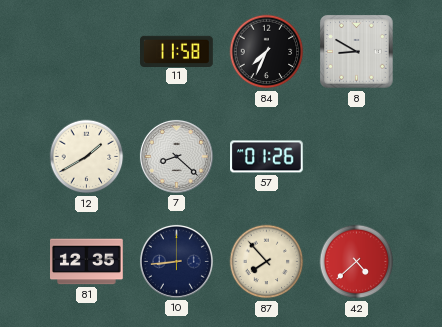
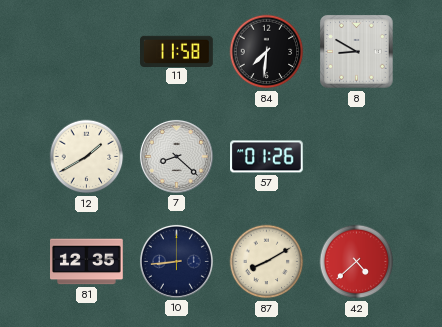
84: 7:34 -> 7:31 (267, 52)
87: 7:53 -> 8:10 (267, 262)
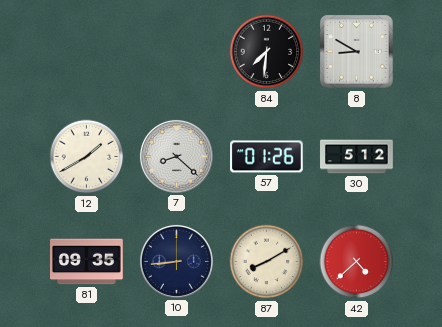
11: 11:58 -> none (177, 51)
30: none -> 5:12 (357, 157)
81: 12:35 -> 09:35 (87, 262)
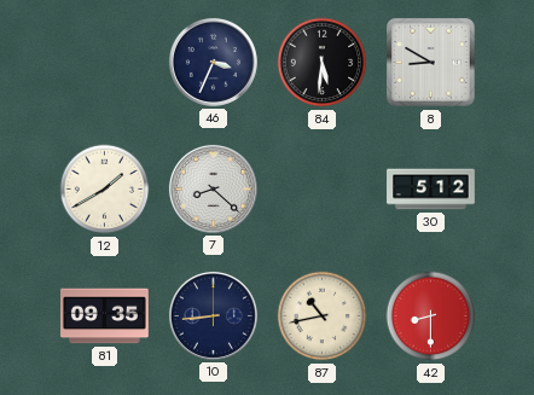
46: none -> 3:34 (213, 62)
84: 7:31 -> 5:31 (323, 63)
57: 01:26 -> none (267, 157)
87: 8:10 -> 10:43 (323, 316)
42: 4:38 -> 8:30 (431, 316)
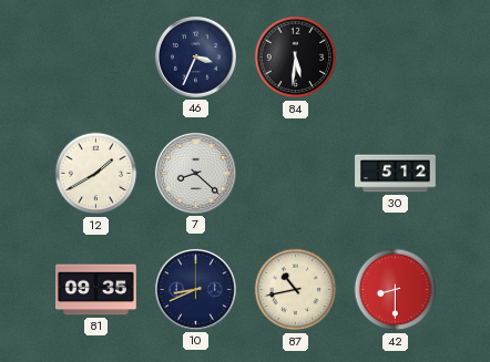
8: 8:50 -> none (431, 63)
10: 8:44 -> 8:41 (195, 289)
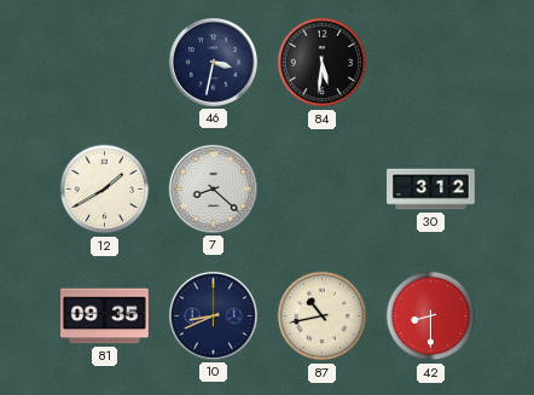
46: 3:34 -> 3:32 (213, 62)
30: 5:12 -> 3:12 (431, 190)
